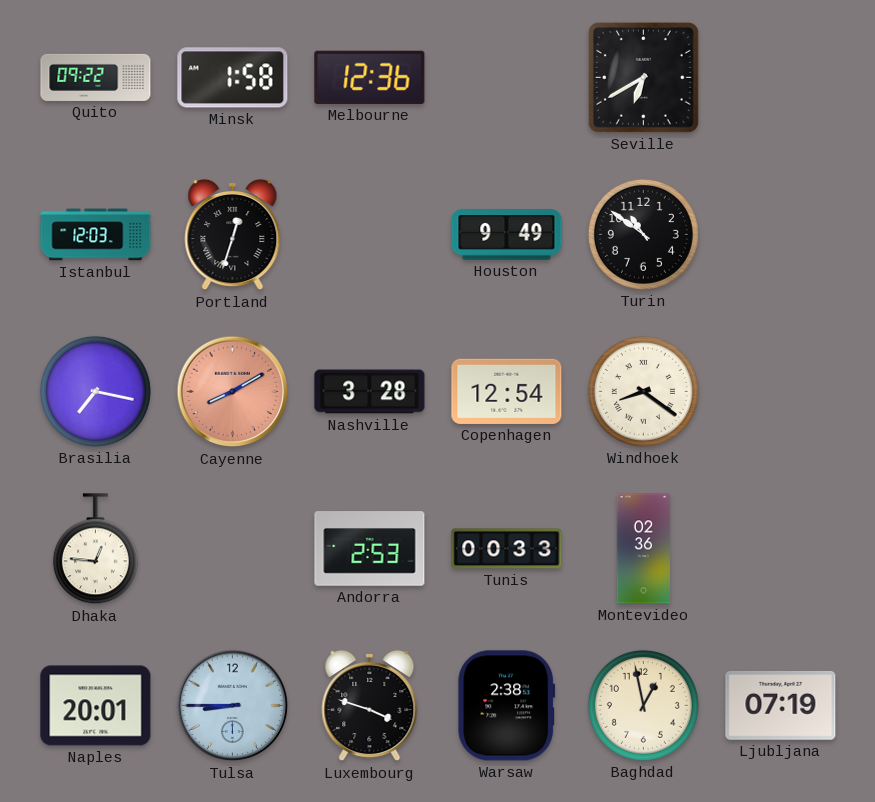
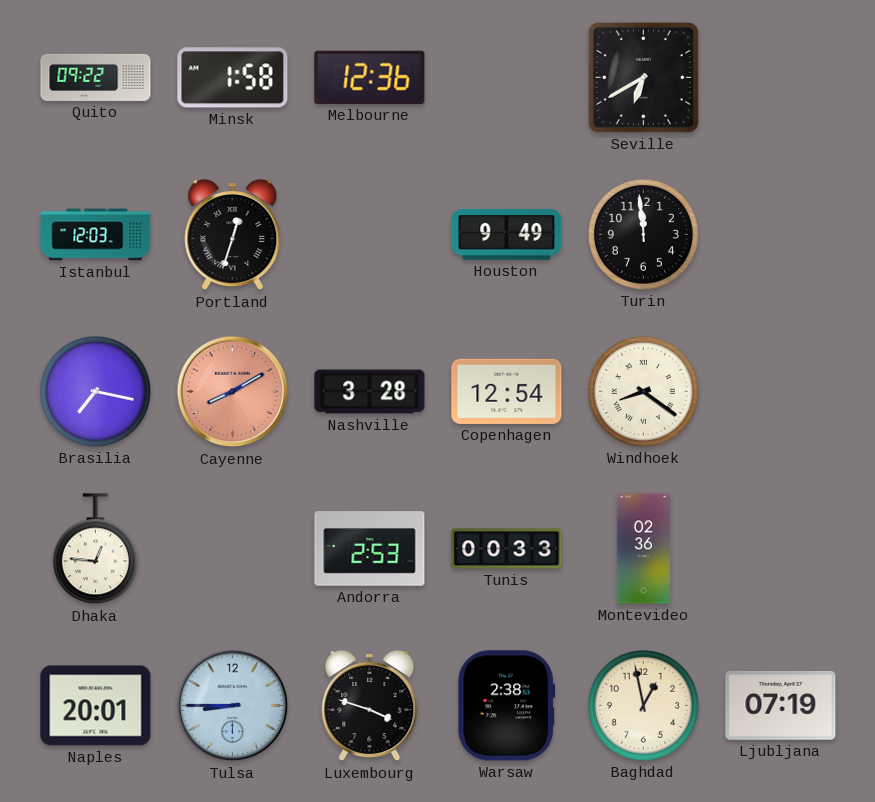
Turin: 10:51 -> 11:59 (643, 234)
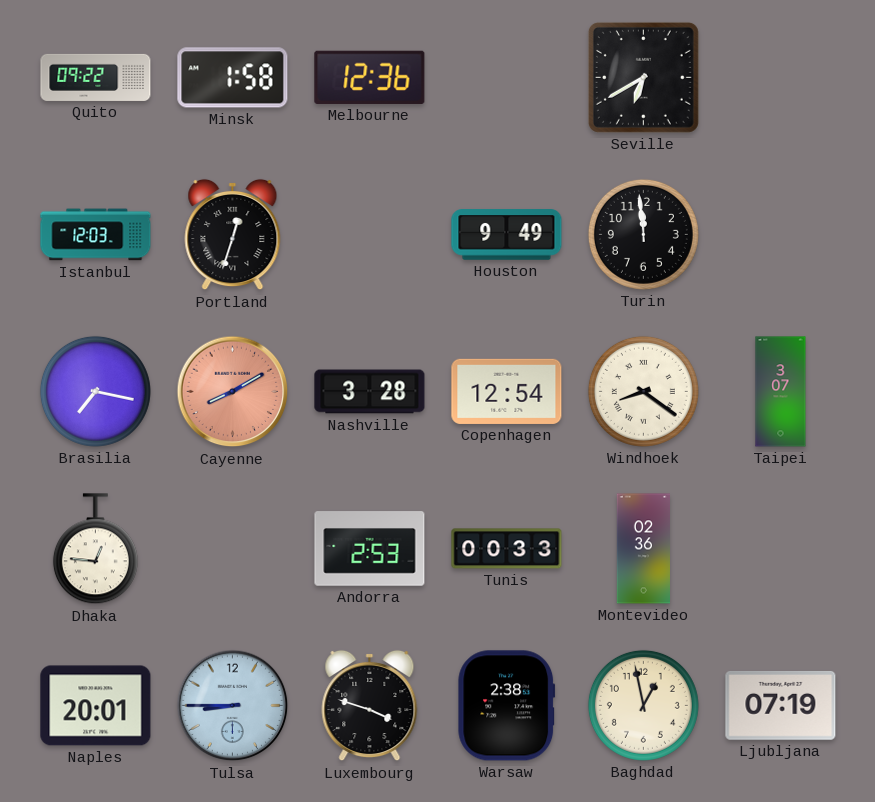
Taipei: none -> 3:07 (781, 392)
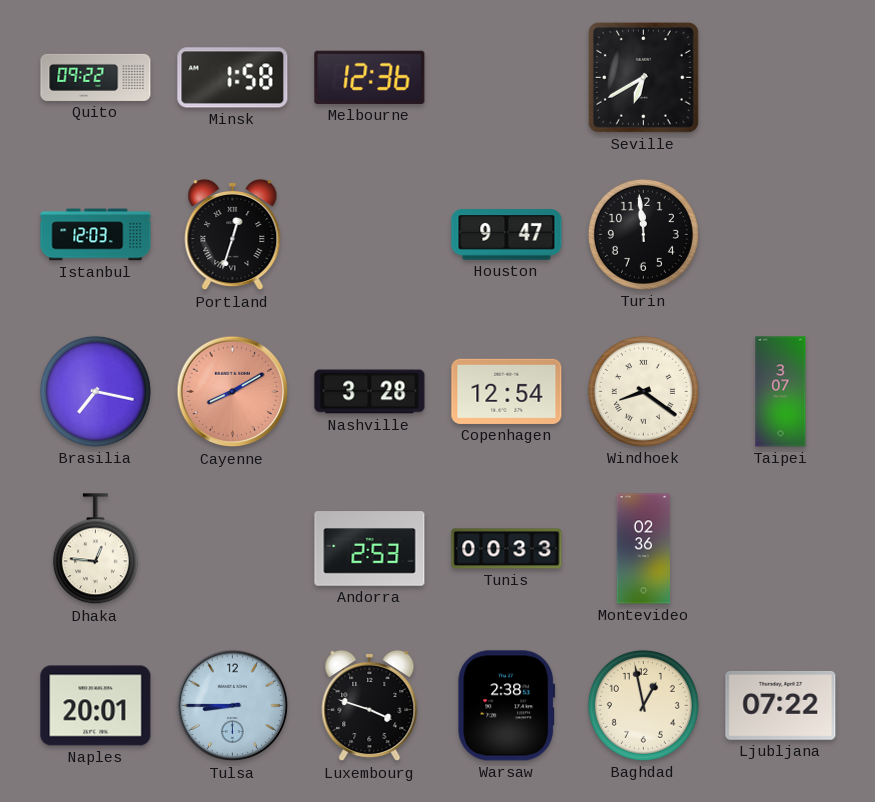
Houston: 9:49 -> 9:47 (507, 235)
Ljubljana: 07:19 -> 07:22 (781, 705)
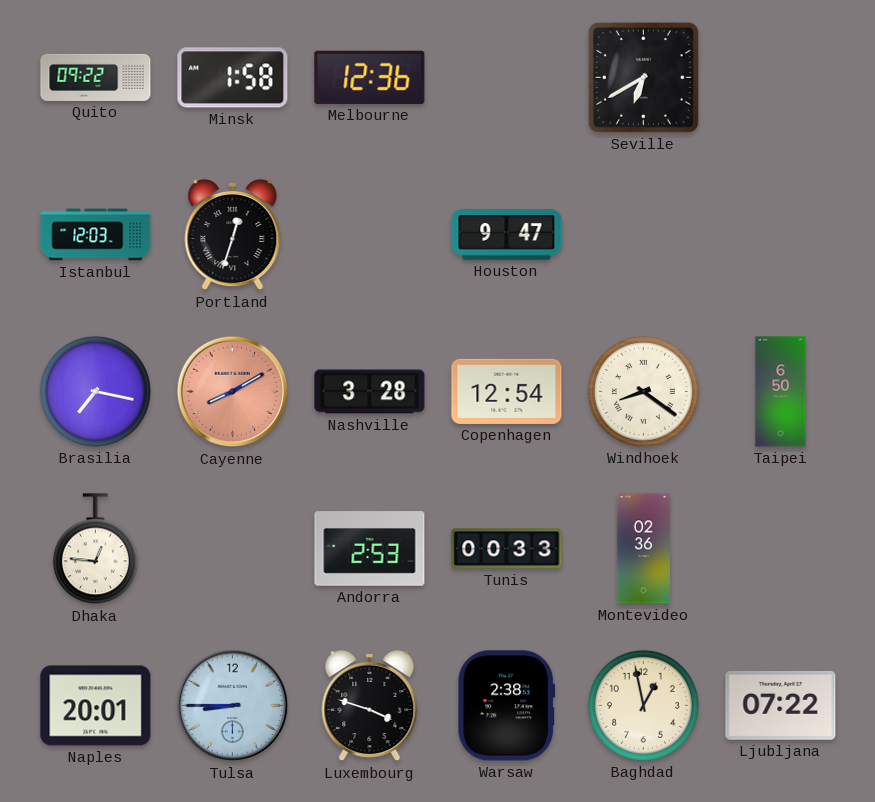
Turin: 11:59 -> none (643, 234)
Taipei: 3:07 -> 6:50 (781, 392)
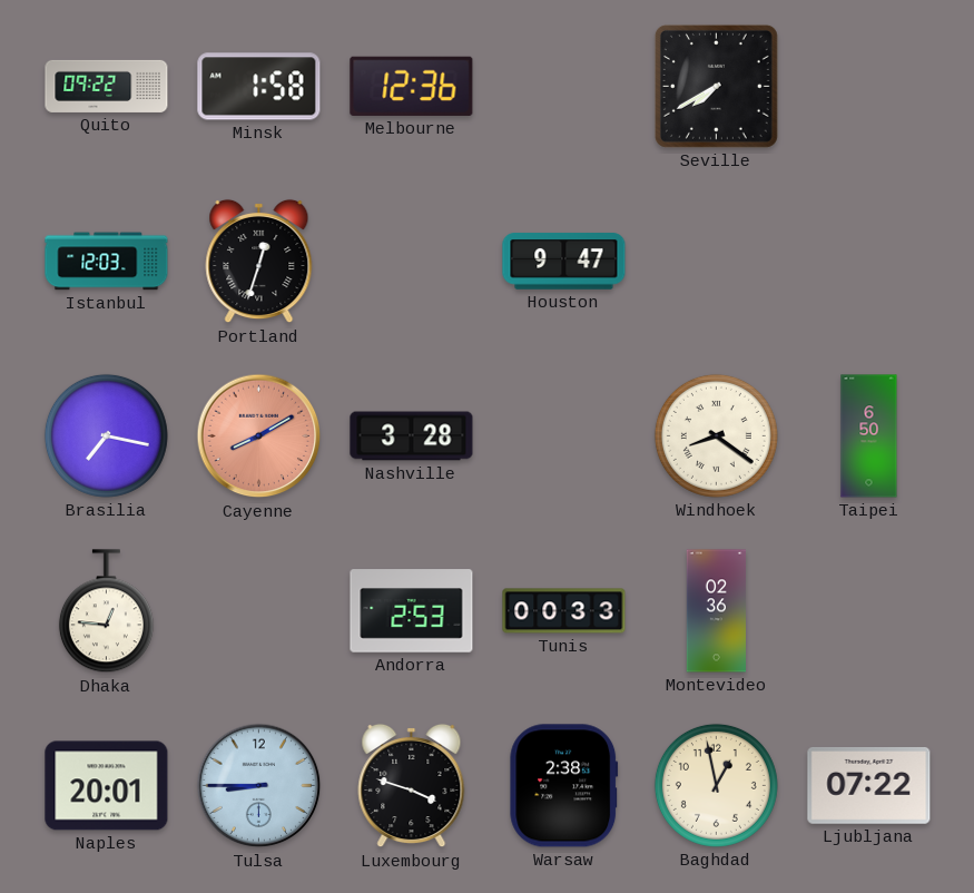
Seville: 6:40 -> 7:40 (716, 86)
Copenhagen: 12:54 -> none (507, 391)
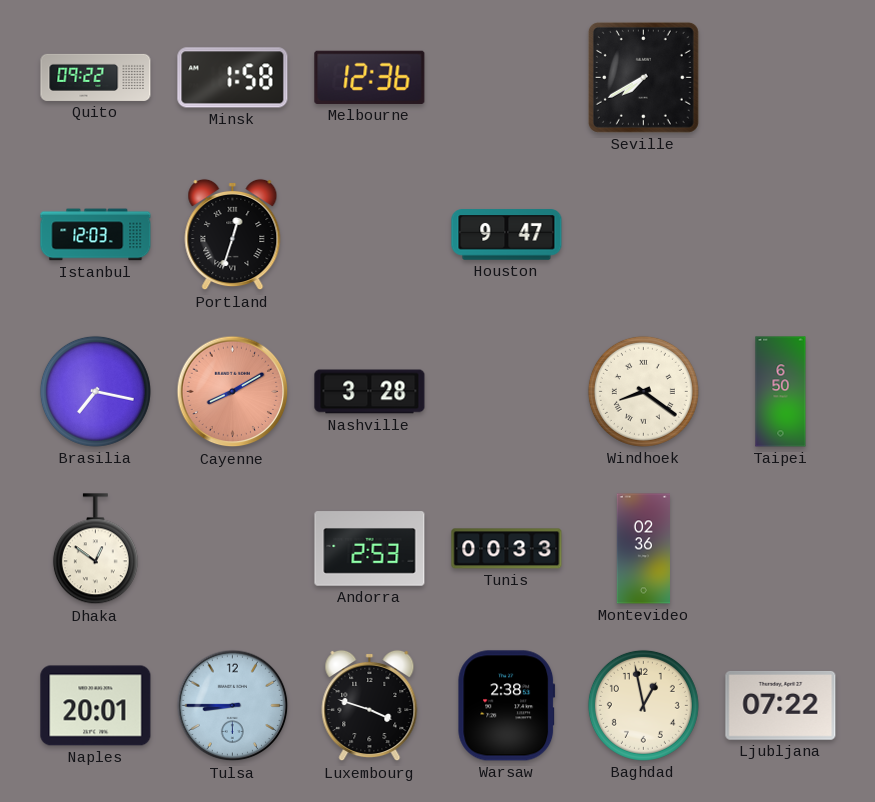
Dhaka: 12:46 -> 12:51 (95, 549)
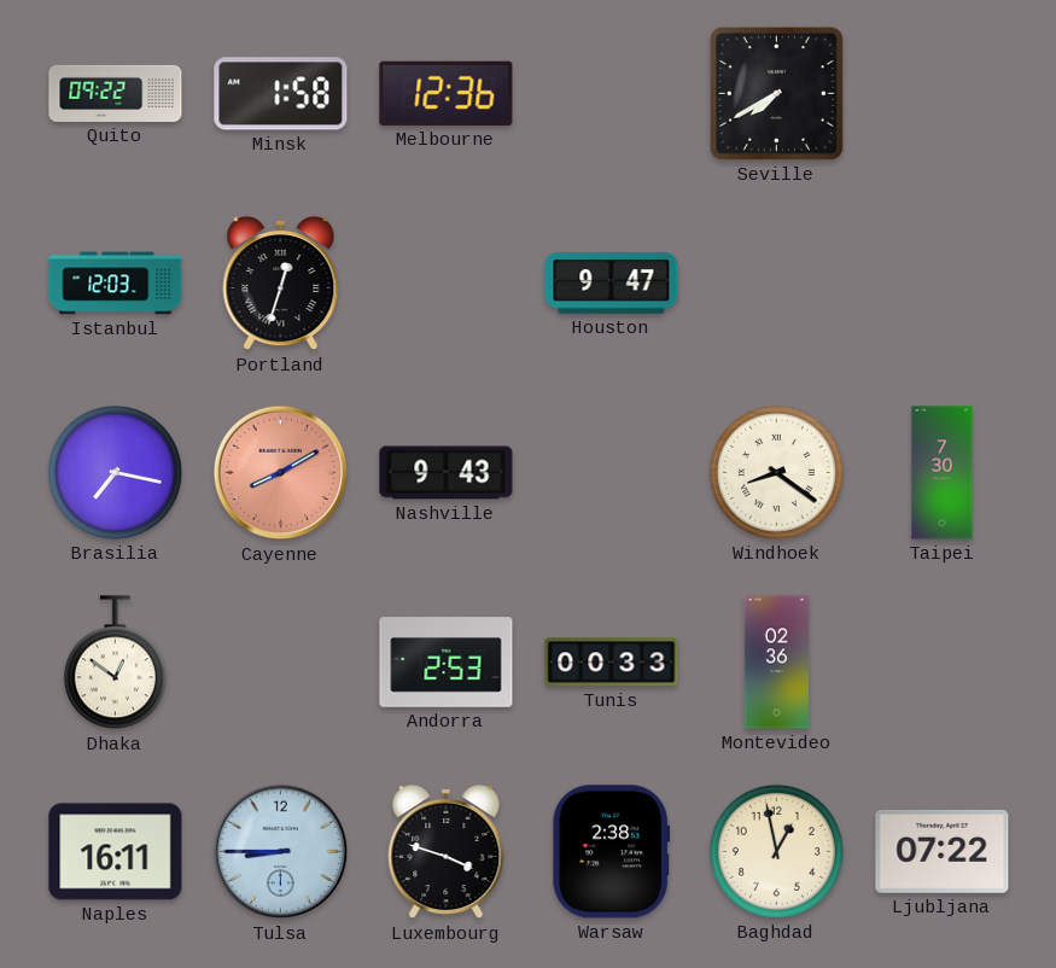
Nashville: 3:28 -> 9:43 (447, 473)
Taipei: 6:50 -> 7:30 (943, 473)
Naples: 20:01 -> 16:11 (116, 852)
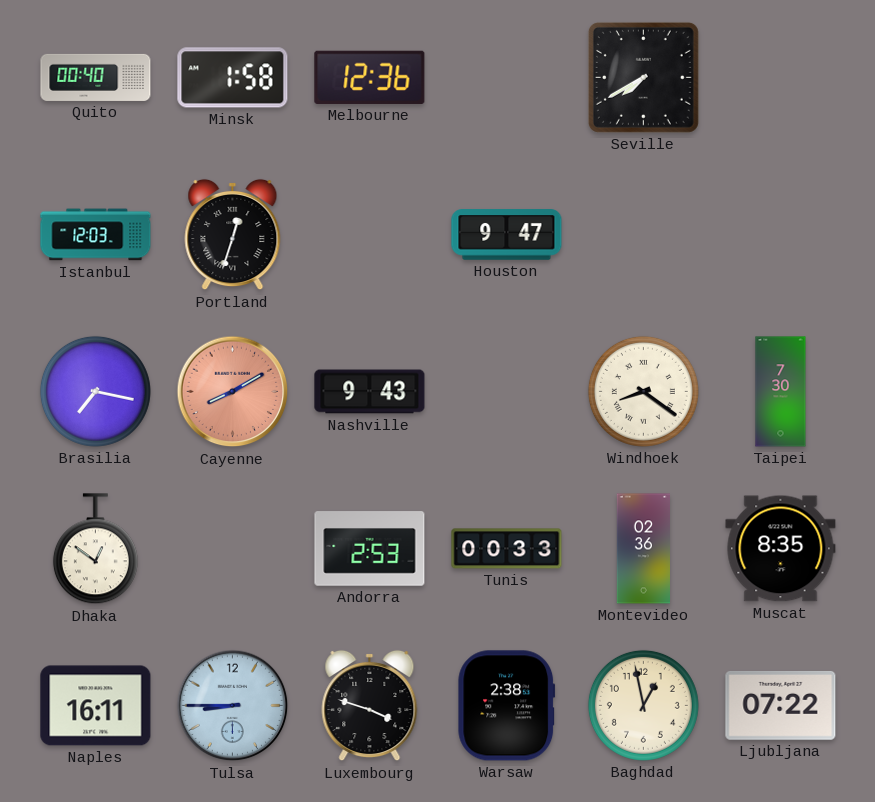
Quito: 09:22 -> 00:40 (96, 77)
Muscat: none -> 8:35 (781, 549)
